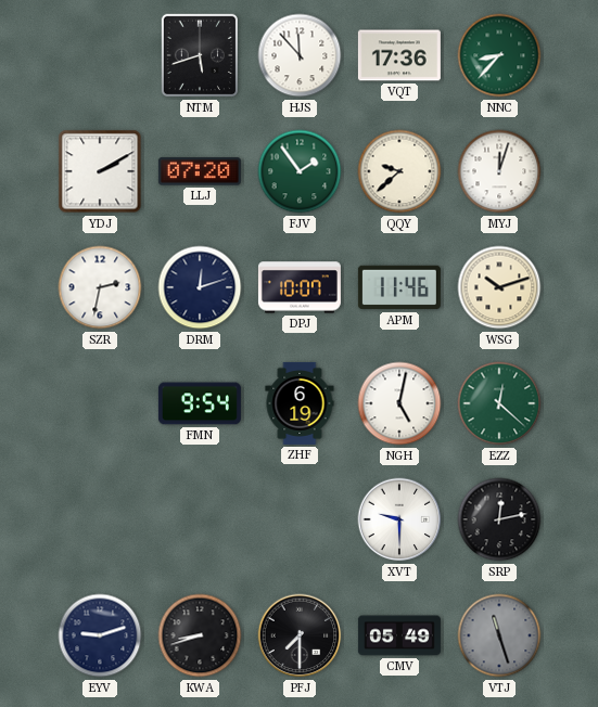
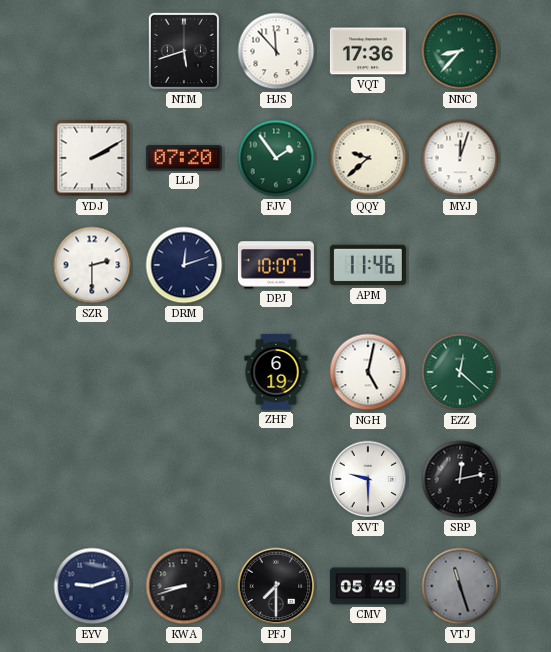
SZR: 2:32 -> 2:30 (92, 265)
WSG: 10:12 -> none (499, 287)
FMN: 9:54 -> none (200, 403)
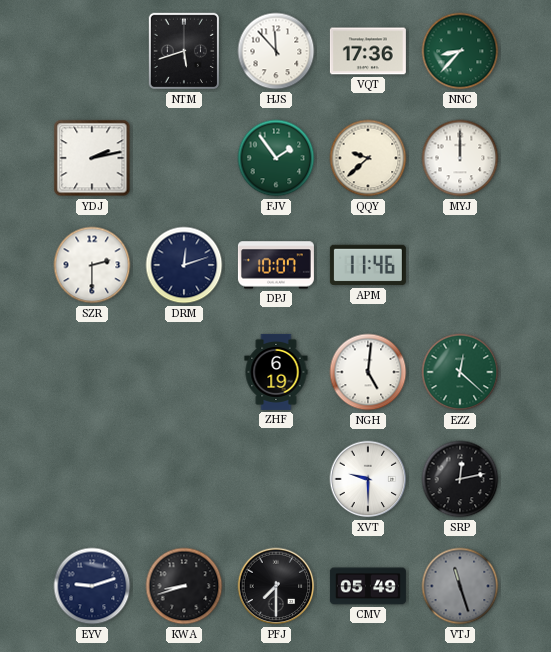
YDJ: 2:10 -> 2:13 (92, 158)
LLJ: 07:20 -> none (184, 158)
MYJ: 12:03 -> 12:00 (460, 158)
NGH: 5:02 -> 5:01 (368, 372)
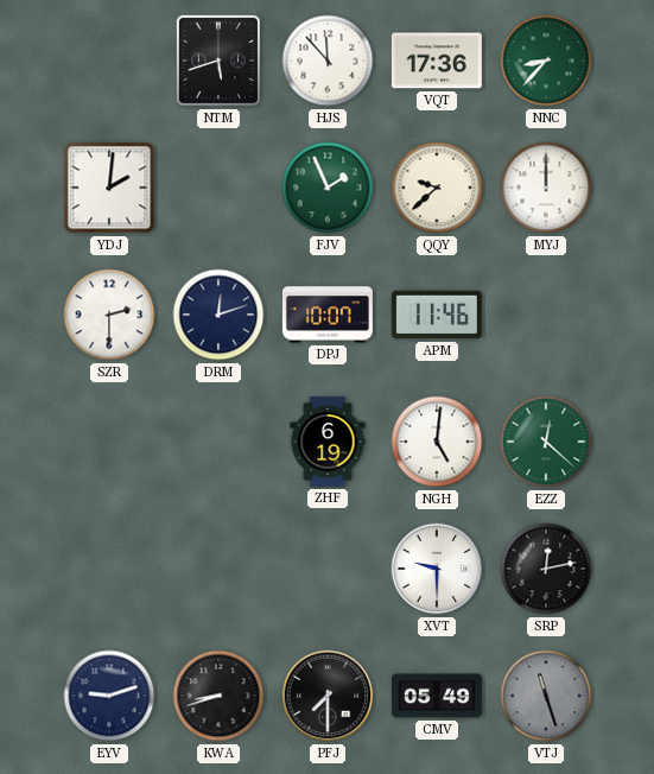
YDJ: 2:13 -> 2:01 (109, 188)
FJV: 1:54 -> 1:56 (328, 188)
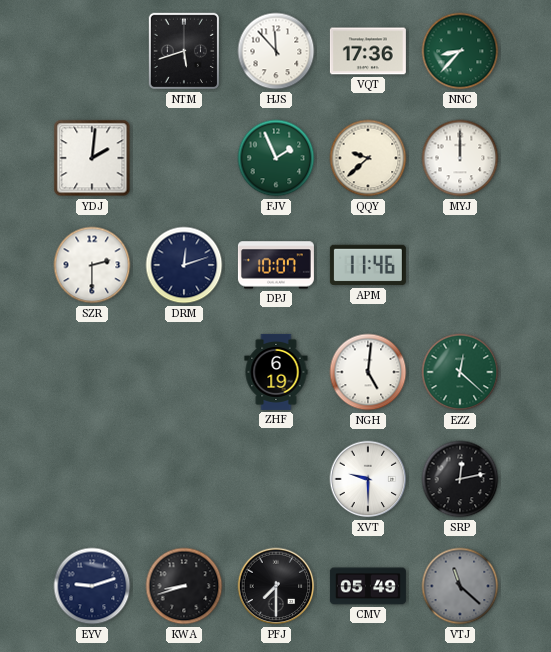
VTJ: 11:27 -> 11:22 (460, 586)
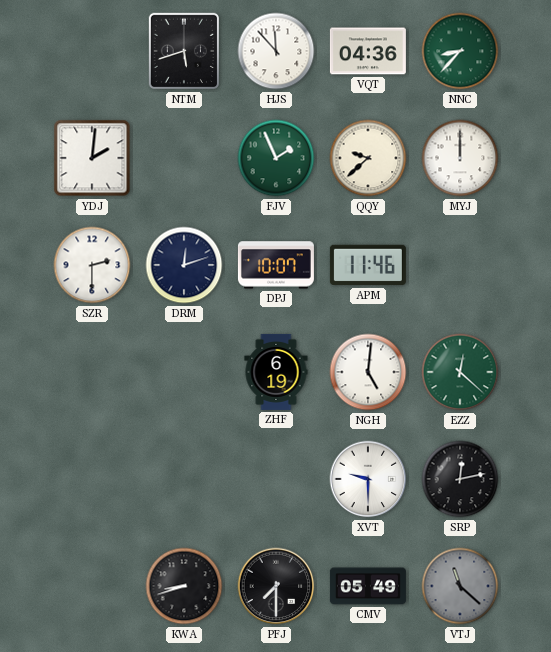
VQT: 17:36 -> 04:36 (368, 51)
EYV: 9:12 -> none (92, 586)
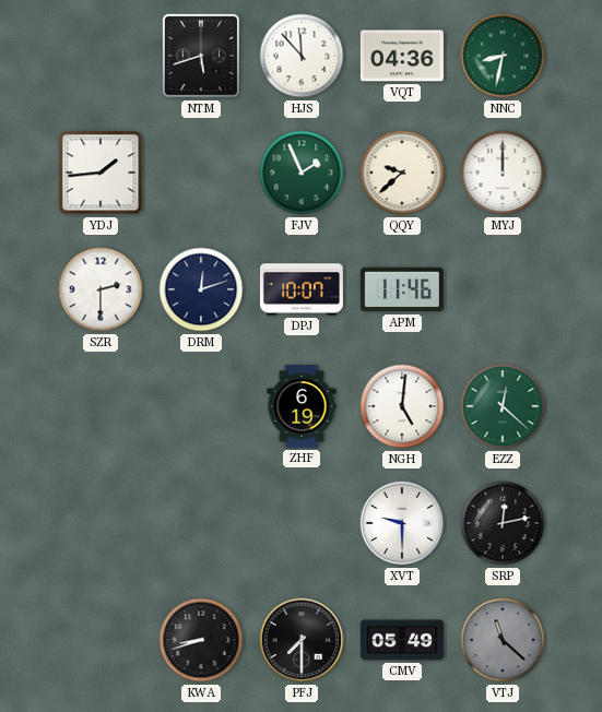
NNC: 8:37 -> 8:32 (503, 56)
YDJ: 2:01 -> 1:44 (101, 173)
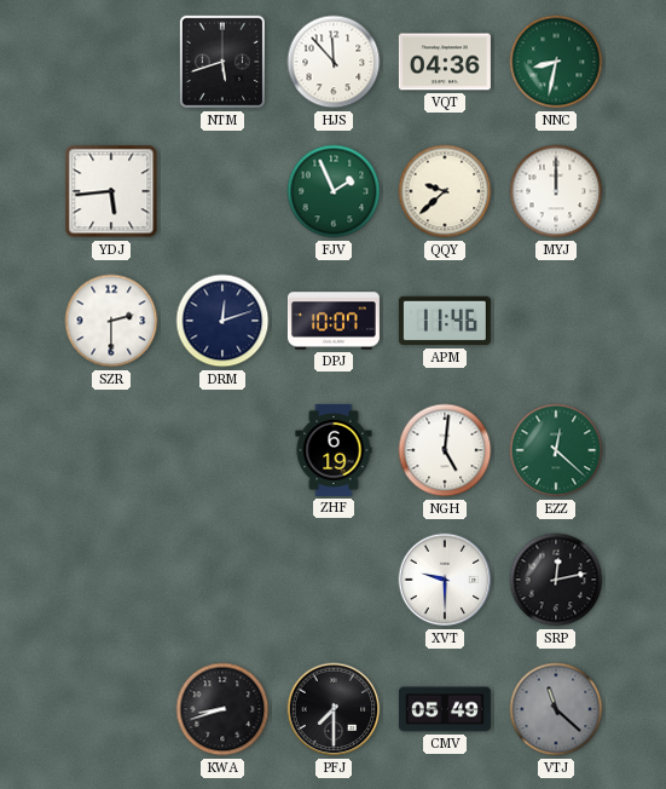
YDJ: 1:44 -> 5:44 (111, 191)
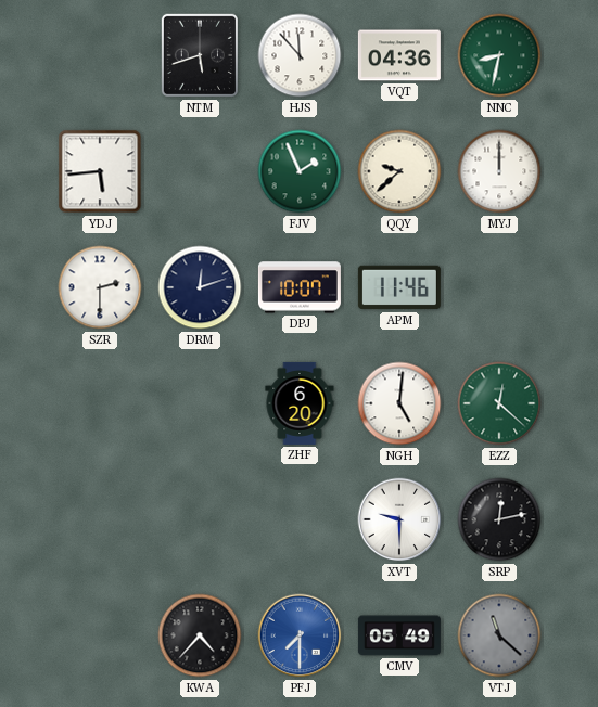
ZHF: 6:19 -> 6:20 (300, 403)
KWA: 8:42 -> 4:37 (200, 635)
PFJ dial: black -> blue (300, 635)
